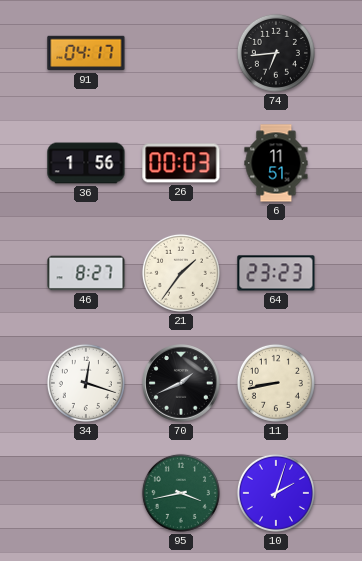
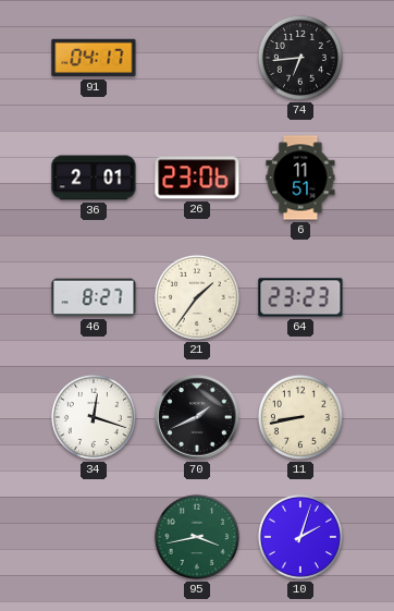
36: 1:56 -> 2:01 (94, 178)
26: 00:03 -> 23:06 (197, 178)
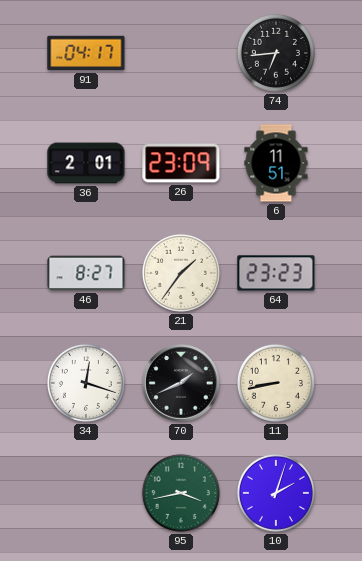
26: 23:06 -> 23:09 (181, 163)
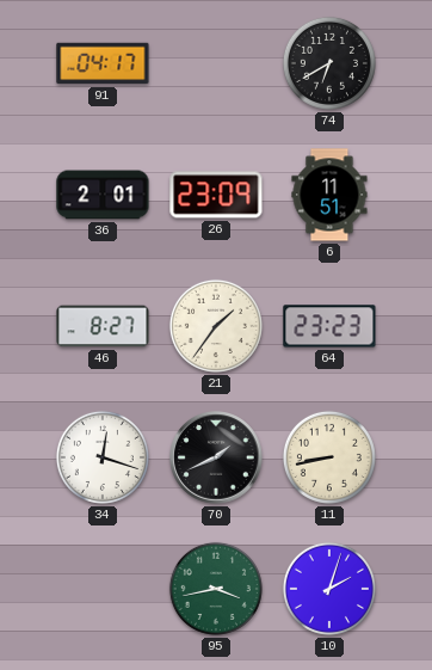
74: 6:44 -> 6:40 (329, 63)
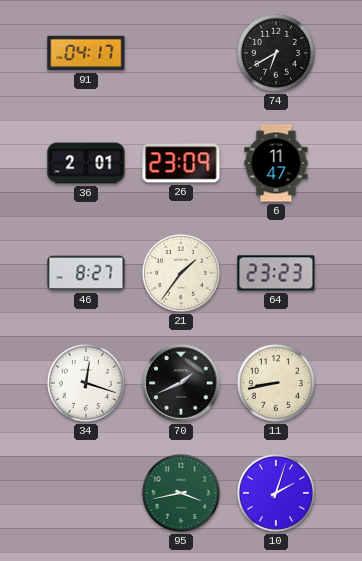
6: 11:51 -> 11:47 (276, 163)
